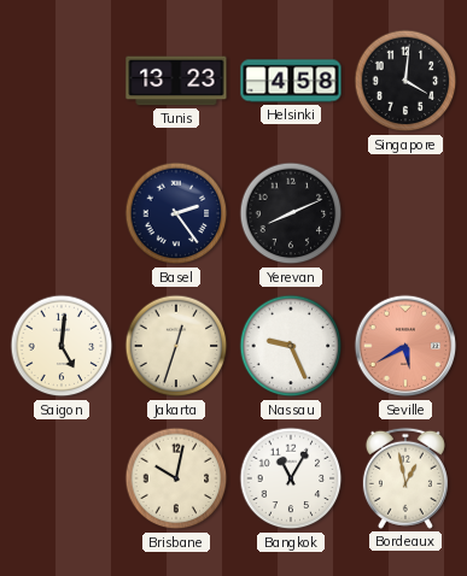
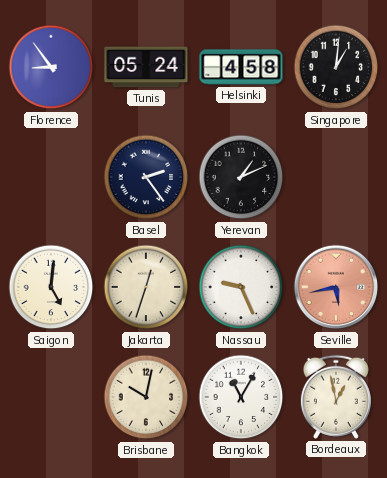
Florence: none -> 8:54 (51, 67)
Tunis: 13:23 -> 05:24 (146, 67)
Singapore: 4:01 -> 1:01 (336, 67)
Yerevan: 8:11 -> 1:11 (241, 177)
Seville: 5:40 -> 5:43 (336, 287)
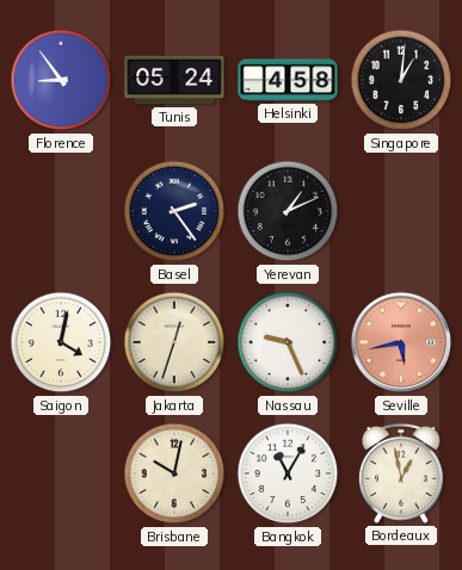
Saigon: 5:01 -> 4:02 (61, 342)
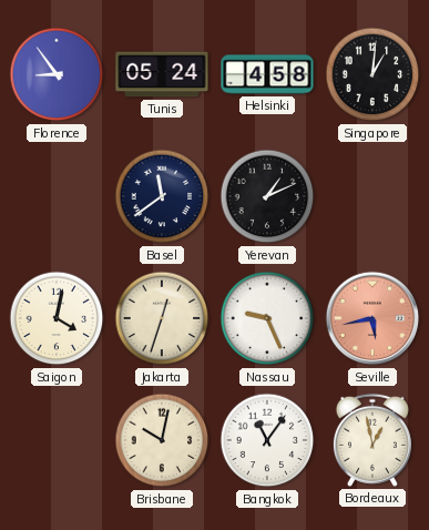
Basel: 2:24 -> 11:39 (162, 196)
Bangkok: 11:05 -> 11:06 (267, 440)
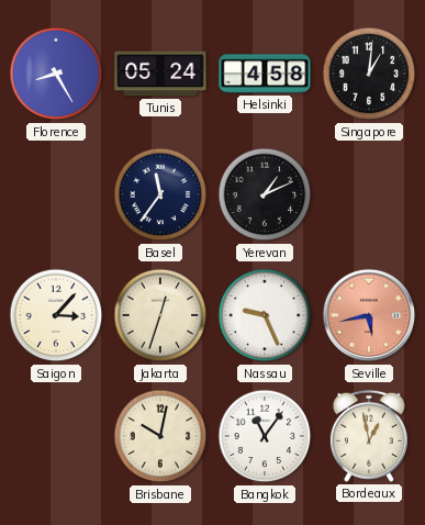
Florence: 8:54 -> 8:25 (56, 74)
Basel: 11:39 -> 11:36 (160, 194)
Saigon: 4:02 -> 3:07 (56, 315)
